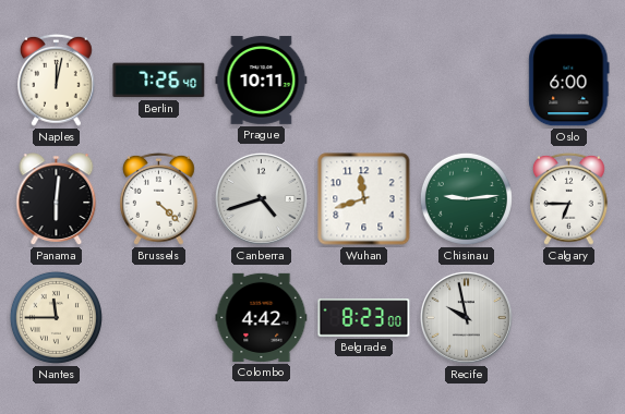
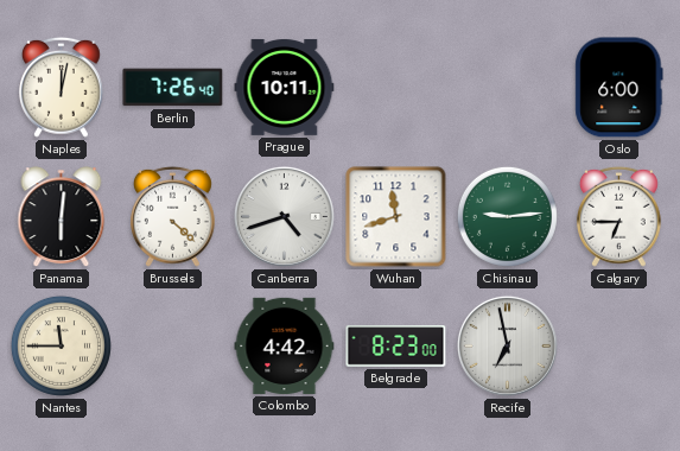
Recife: 9:58 -> 6:58 (507, 345)
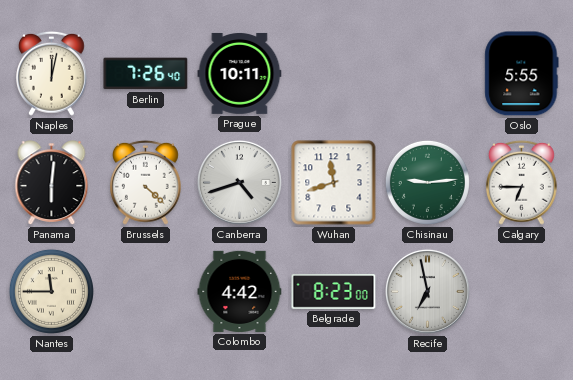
Oslo: 6:00 -> 5:55 (522, 74)
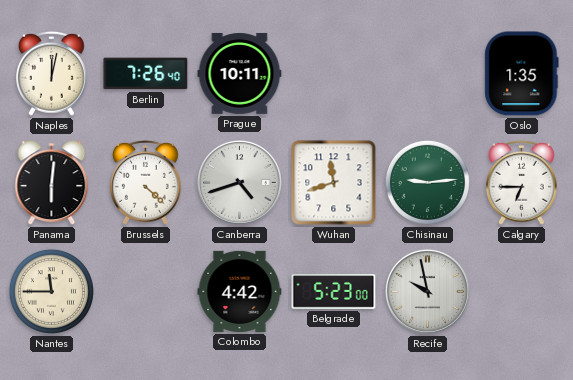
Oslo: 5:55 -> 1:35 (522, 74)
Belgrade: 8:23 -> 5:23 (334, 292)
Recife: 6:58 -> 9:58 (427, 291)
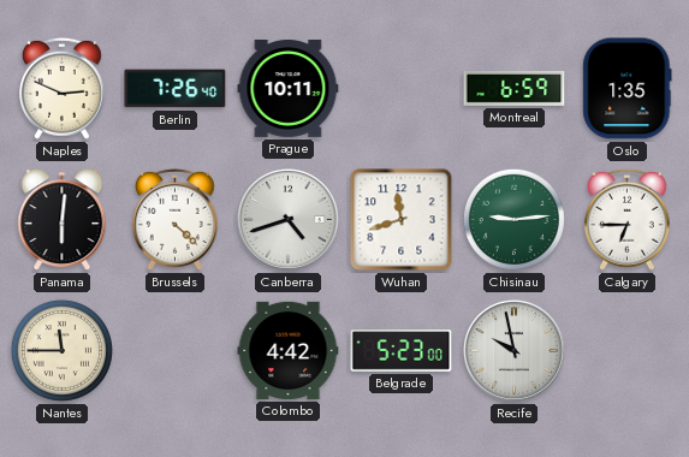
Naples: 12:02 -> 2:49 (61, 88)
Montreal: none -> 6:59 (515, 88)
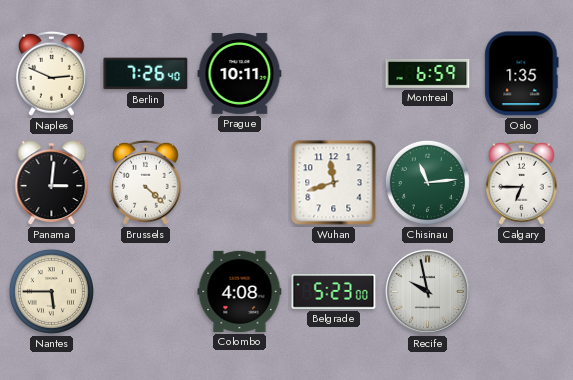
Panama: 6:01 -> 3:01 (52, 183)
Canberra: 4:42 -> none (287, 219)
Chisinau: 9:14 -> 11:14 (427, 182)
Nantes: 11:45 -> 5:45 (51, 291)
Colombo: 4:42 -> 4:08 (240, 291)
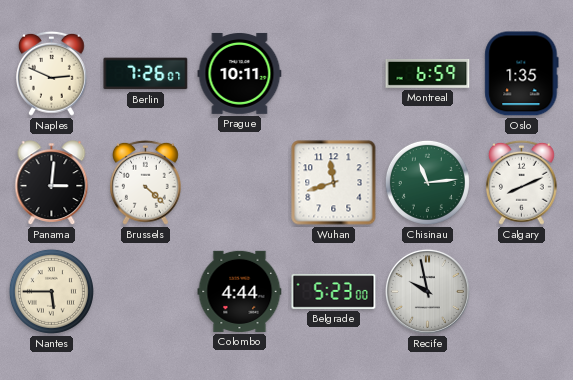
Berlin: 7:26:40 -> 7:26:07 (146, 74)
Calgary: 6:45 -> 8:11 (521, 182)
Colombo: 4:08 -> 4:44 (240, 291)
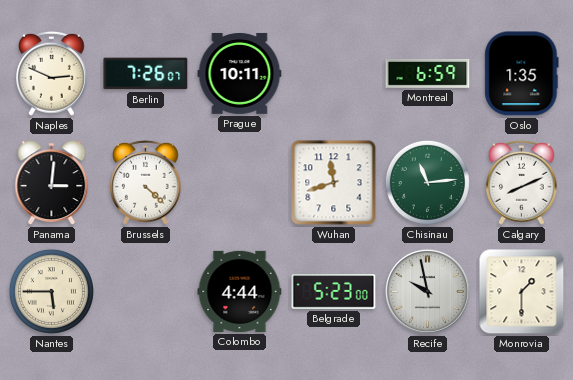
Monrovia: none -> 1:30 (522, 292)
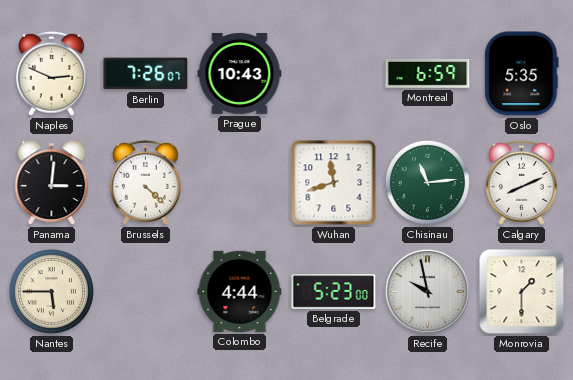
Prague: 10:11 -> 10:43 (240, 73)
Oslo: 1:35 -> 5:35 (522, 74)
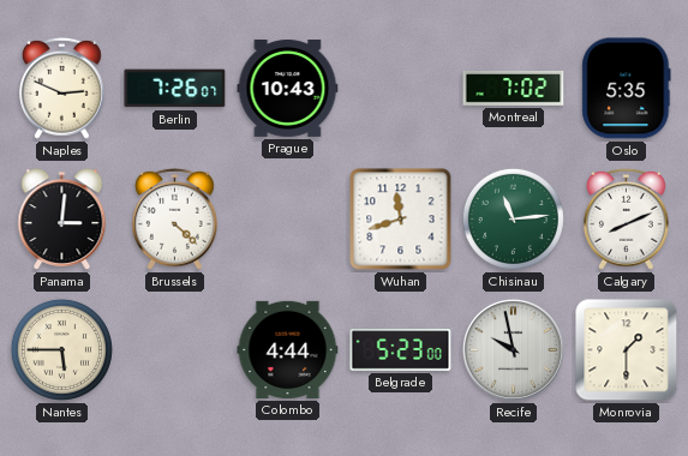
Montreal: 6:59 -> 7:02 (514, 88)
